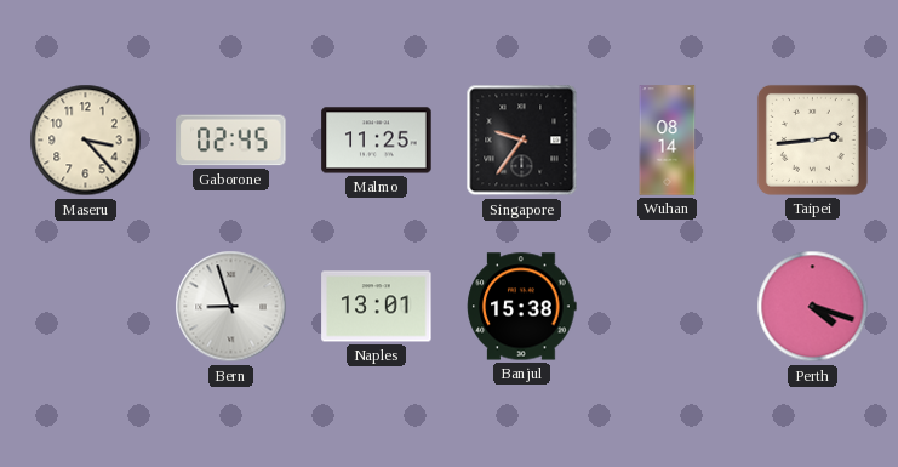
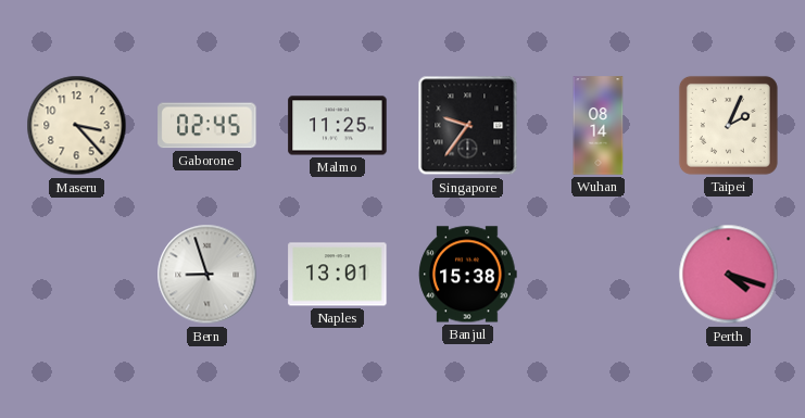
Taipei: 2:44 -> 2:04 (728, 125)
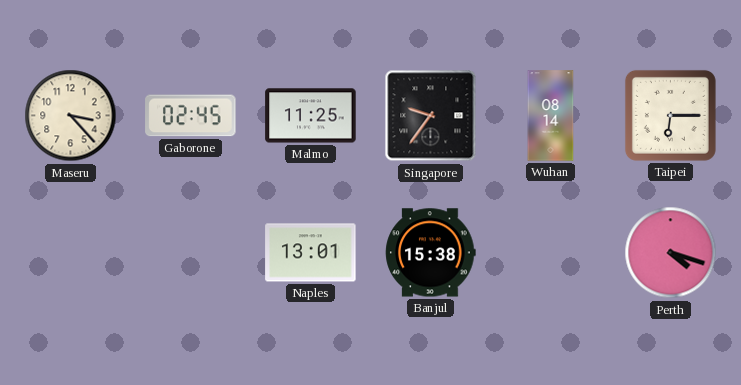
Taipei: 2:04 -> 6:15 (670, 115)
Bern: 8:57 -> none (207, 275)
